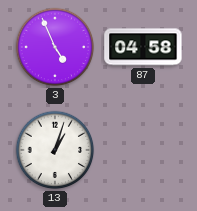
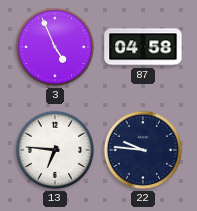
13: 1:03 -> 6:46 (55, 150)
22: none -> 9:46 (143, 150)
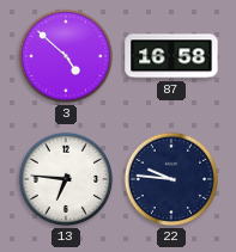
3: 4:56 -> 4:52 (66, 56)
87: 04:58 -> 16:58 (171, 56)
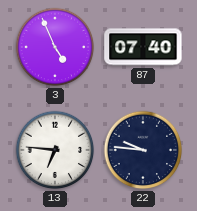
3: 4:52 -> 4:56 (55, 47)
87: 16:58 -> 07:40 (143, 47)
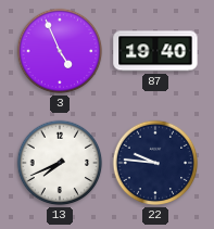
87: 07:40 -> 19:40 (155, 51)
13: 6:46 -> 7:41 (60, 163)
